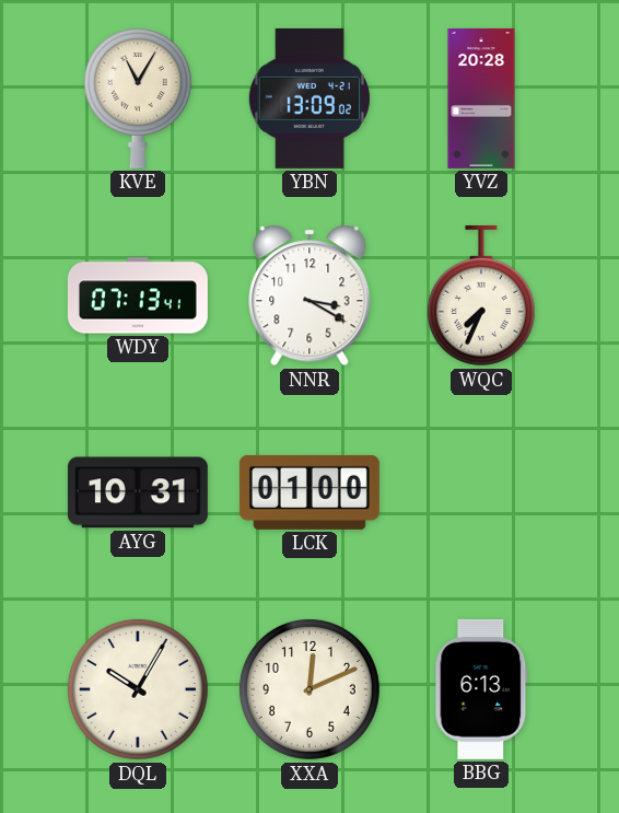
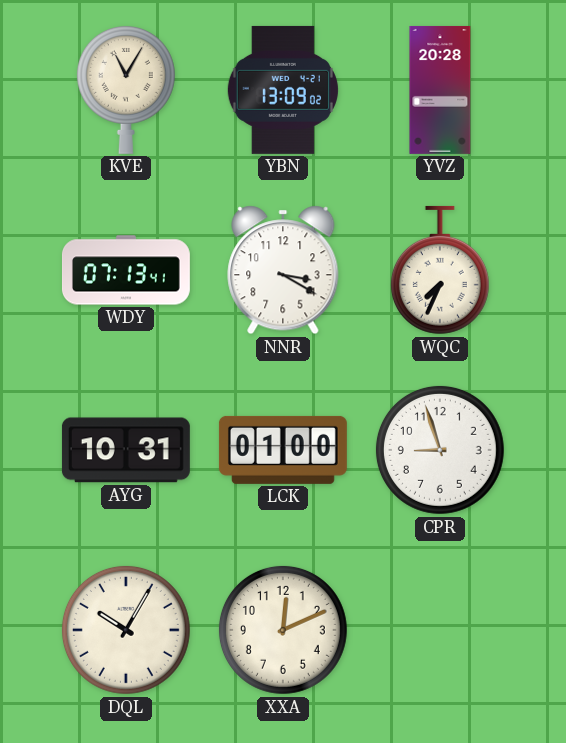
CPR: none -> 8:57 (440, 450)
BBG: 6:13 -> none (481, 689)
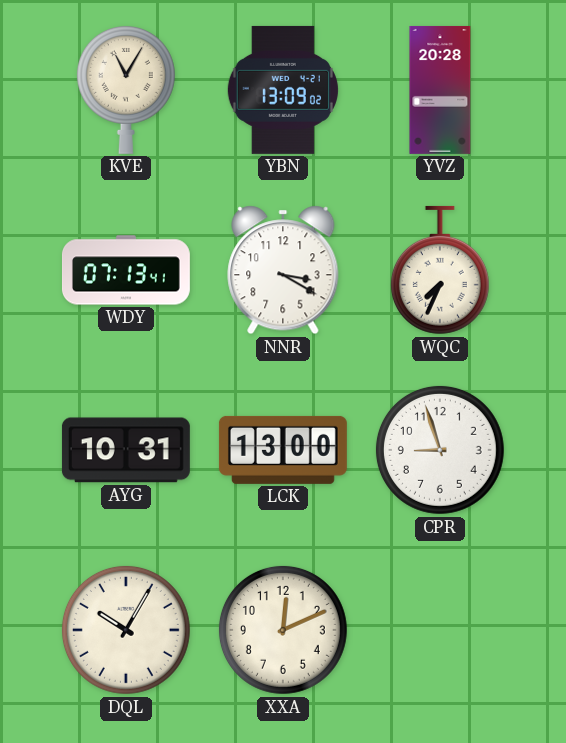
LCK: 01:00 -> 13:00 (283, 450)
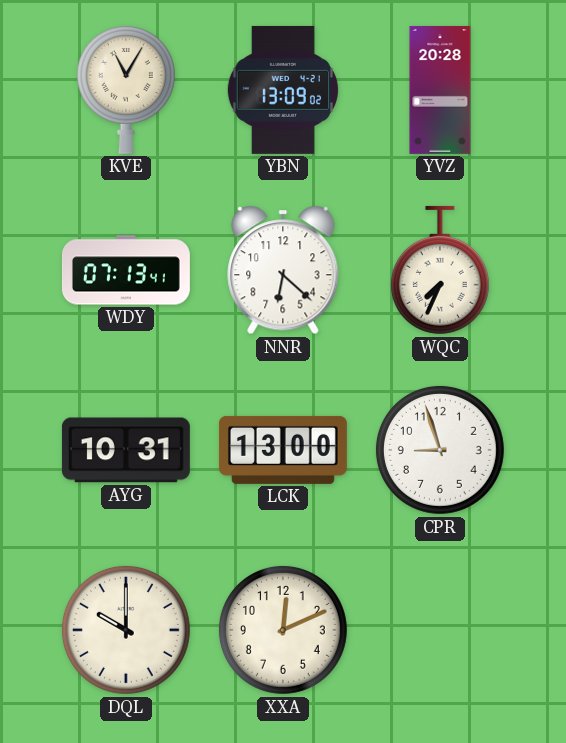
NNR: 3:20 -> 6:22 (283, 270)
DQL: 10:05 -> 10:00 (126, 630)
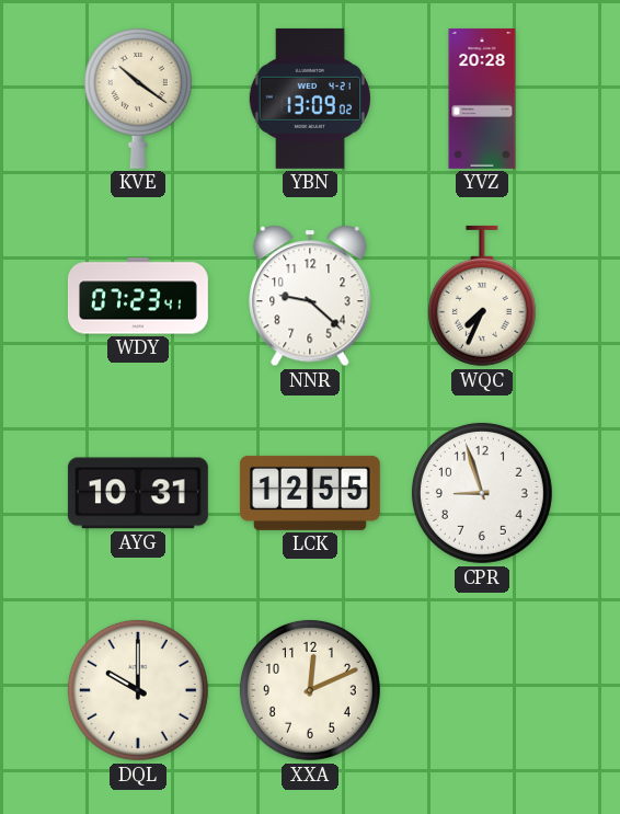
KVE: 11:05 -> 10:21 (138, 98)
WDY: 07:13 -> 07:23 (138, 296)
NNR: 6:22 -> 9:22 (310, 296)
LCK: 13:00 -> 12:55 (310, 493)
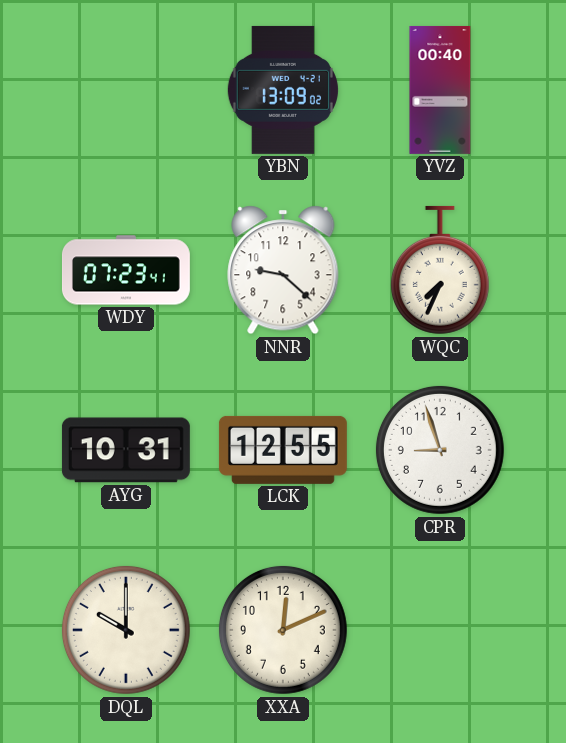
KVE: 10:21 -> none (138, 98)
YVZ: 20:28 -> 00:40 (440, 90)
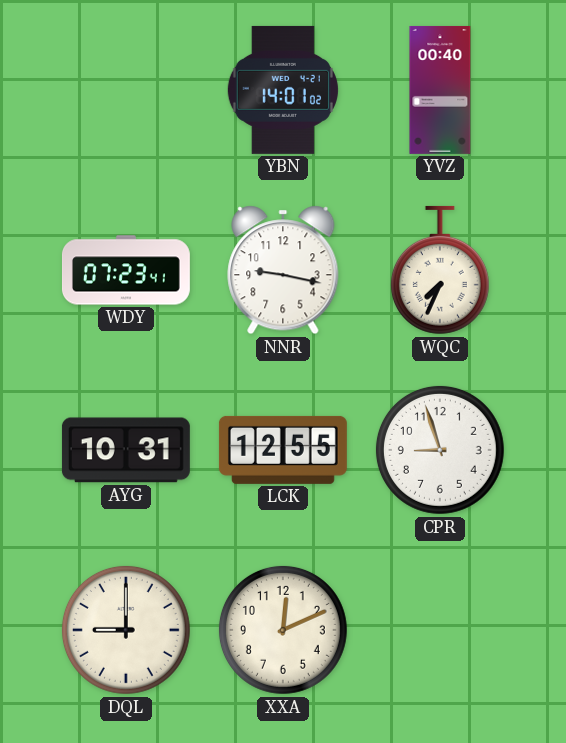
YBN: 13:09 -> 14:01 (283, 90)
NNR: 9:22 -> 9:17 (283, 270)
DQL: 10:00 -> 9:00 (126, 630)
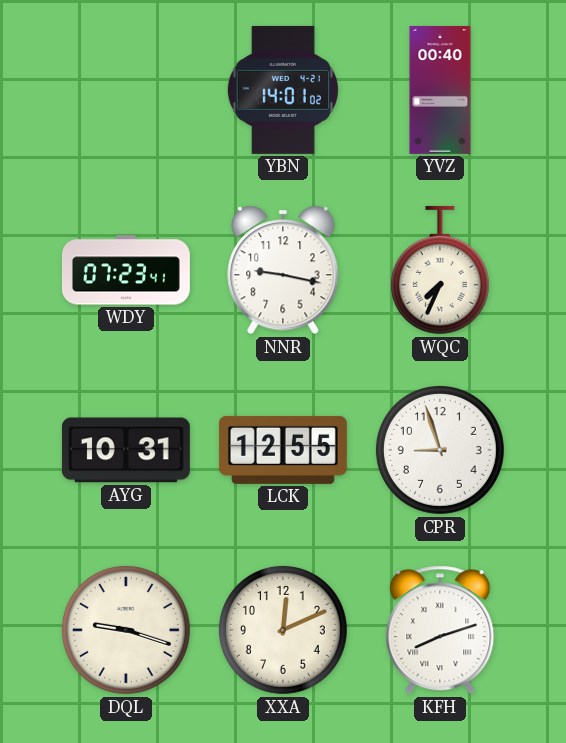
DQL: 9:00 -> 9:18 (126, 630)
KFH: none -> 8:12 (440, 630)
